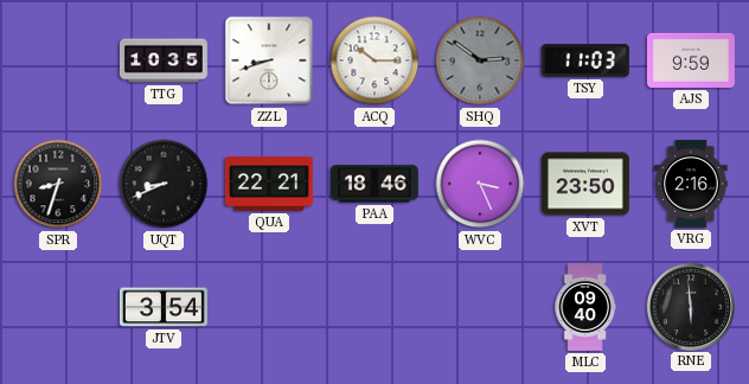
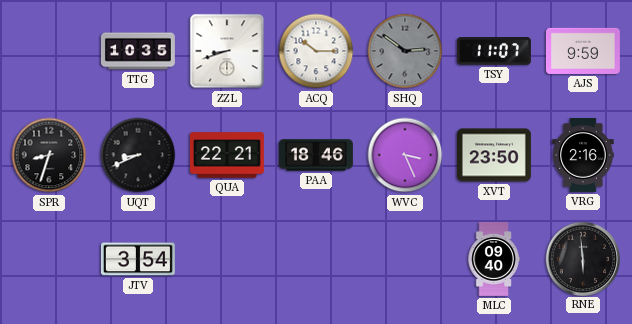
TSY: 11:03 -> 11:07 (494, 51)
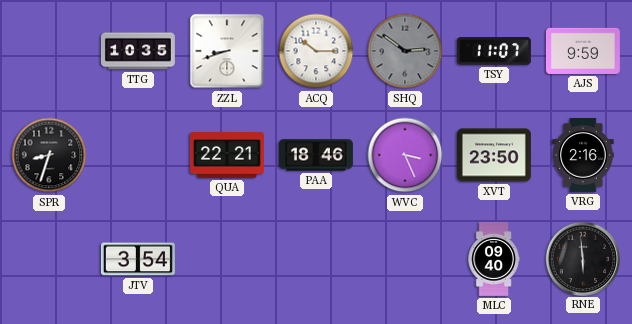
UQT: 8:41 -> none (138, 155)
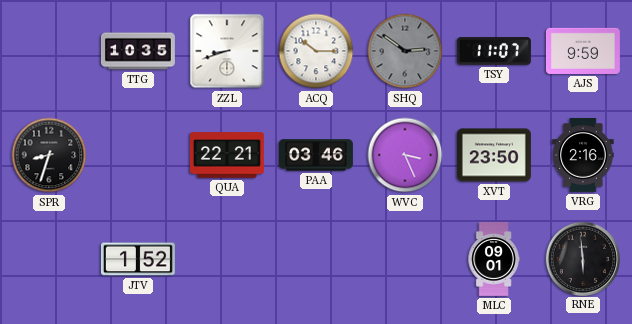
PAA: 18:46 -> 03:46 (316, 155)
JTV: 3:54 -> 1:52 (138, 259)
MLC: 09:40 -> 09:01 (494, 259)
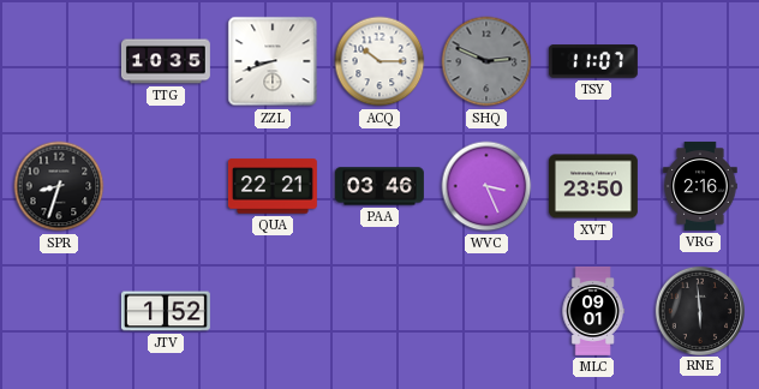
SHQ: 2:51 -> 2:49 (486, 61)
AJS: 9:59 -> none (583, 51)
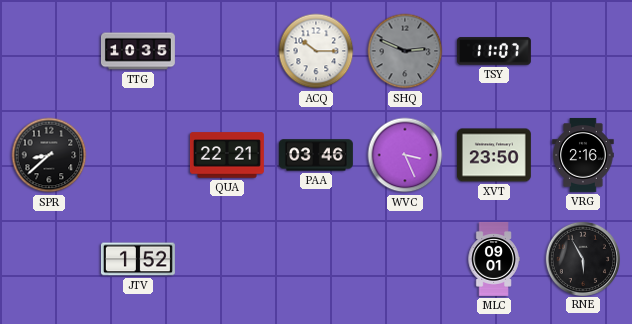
ZZL: 8:42 -> none (273, 61)
SPR: 8:33 -> 8:38 (49, 155)
RNE: 5:59 -> 5:55 (582, 258)
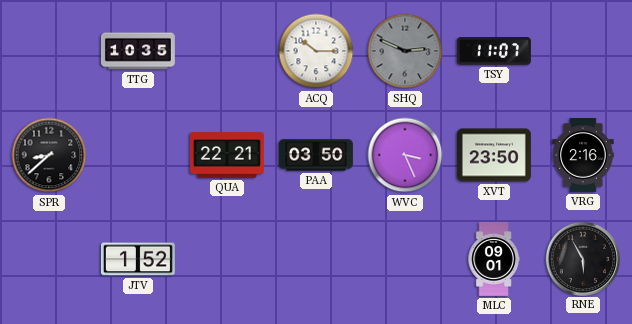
PAA: 03:46 -> 03:50 (316, 155)
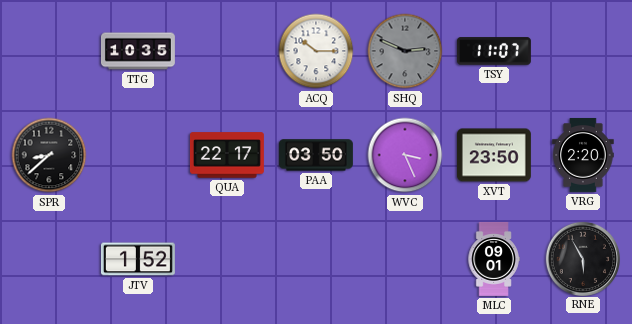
QUA: 22:21 -> 22:17 (227, 155)
VRG: 2:16 -> 2:20 (583, 155)
